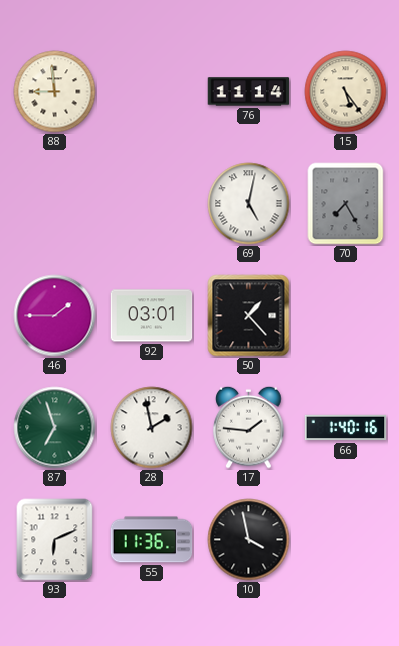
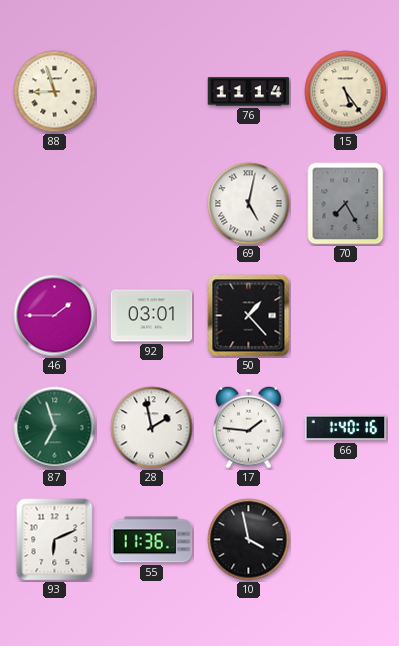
88: 8:59 -> 8:57 (55, 92)
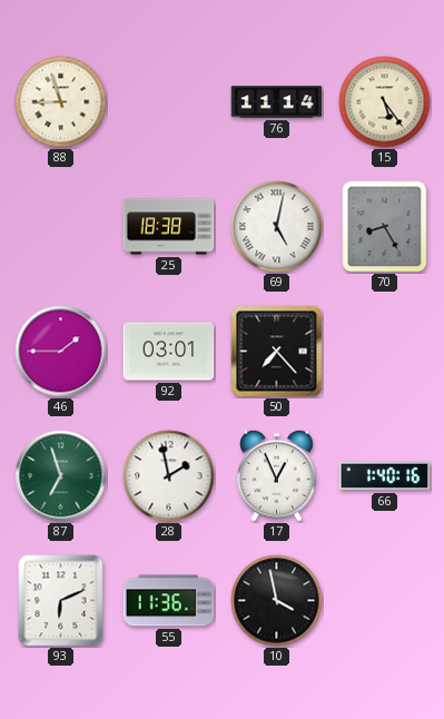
25: none -> 18:38 (169, 227)
70: 7:25 -> 8:25 (385, 227)
50: 1:23 -> 7:23 (277, 352)
17: 1:46 -> 12:56 (277, 475)
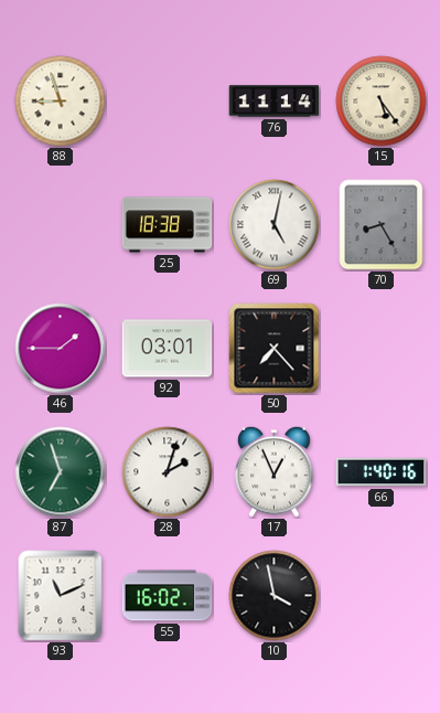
28: 1:58 -> 2:03 (168, 472)
93: 6:11 -> 11:11 (61, 596)
55: 11:36 -> 16:02 (168, 596)
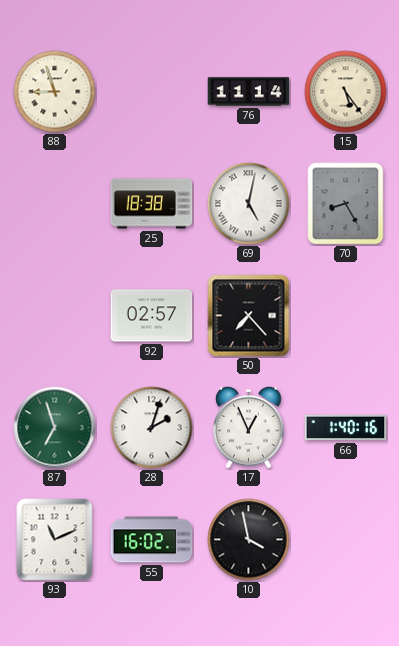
46: 1:45 -> none (61, 349)
92: 03:01 -> 02:57 (152, 316)
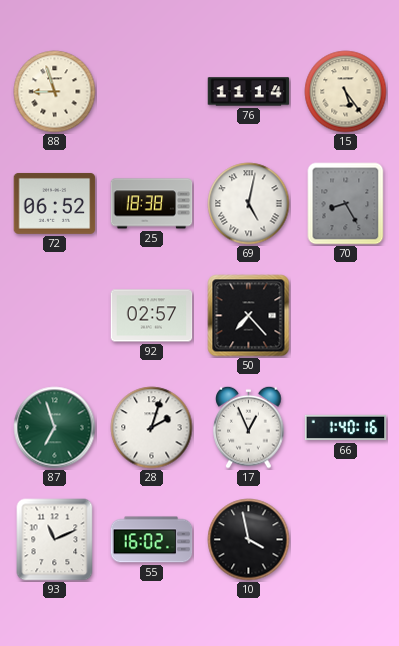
72: none -> 06:52 (55, 203)
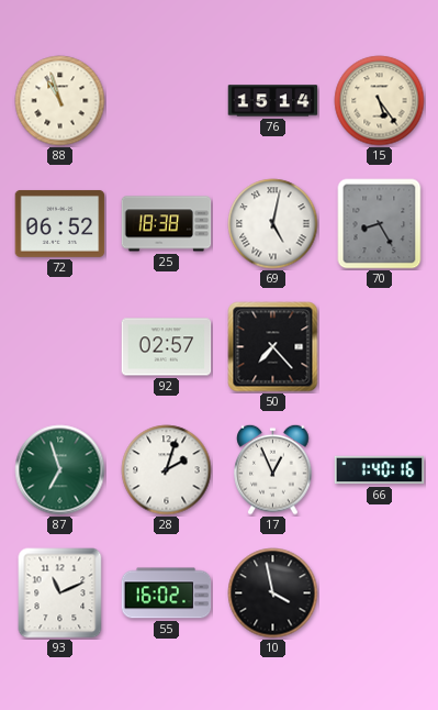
88: 8:57 -> 10:57 (60, 101)
76: 11:14 -> 15:14 (273, 101)
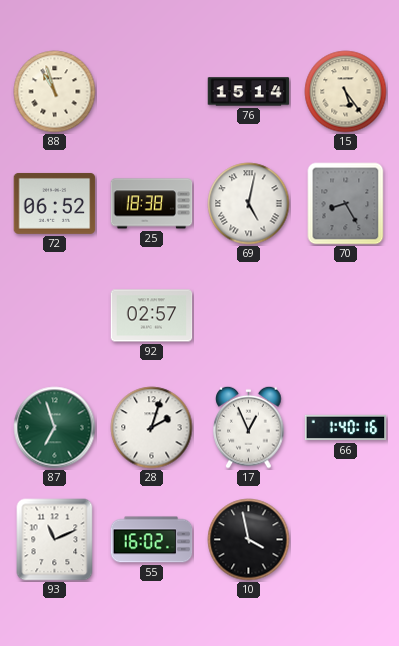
50: 7:23 -> none (273, 347)
